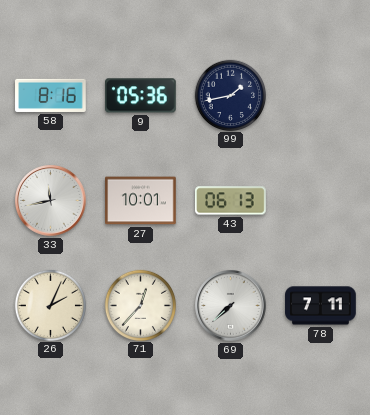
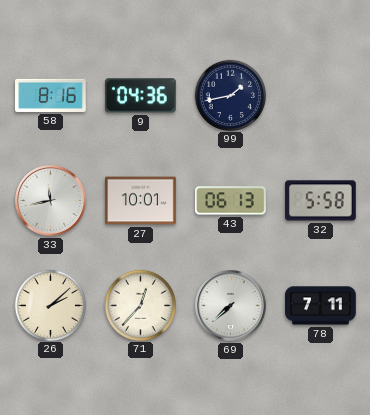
9: 05:36 -> 04:36 (141, 96)
32: none -> 5:58 (321, 201)
26: 2:04 -> 2:08 (50, 305)
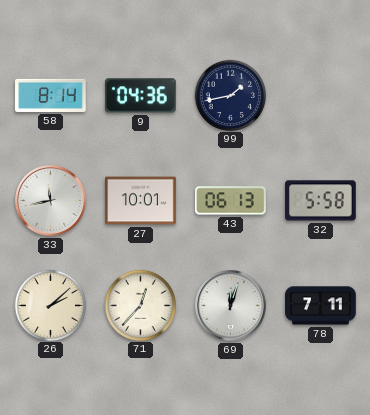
58: 8:16 -> 8:14 (51, 95)
69: 7:38 -> 12:03 (231, 306)
